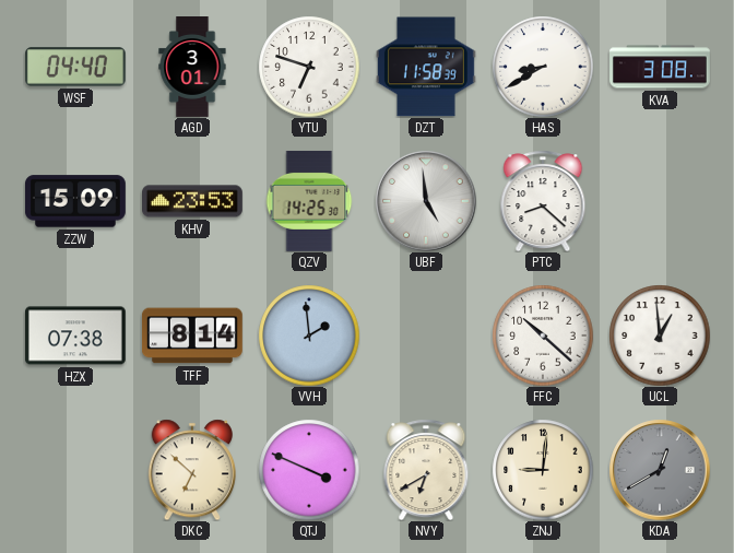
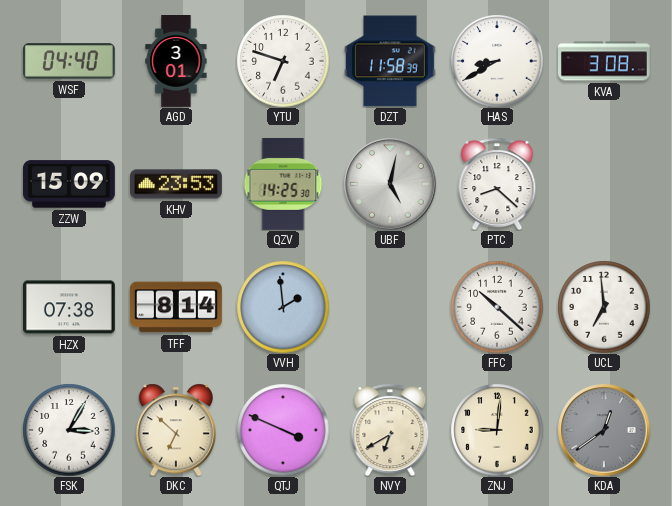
UBF: 4:59 -> 5:02 (390, 184)
UCL: 12:59 -> 6:59 (604, 307)
FSK: none -> 3:05 (69, 430)
KDA: 12:40 -> 12:39 (604, 430)
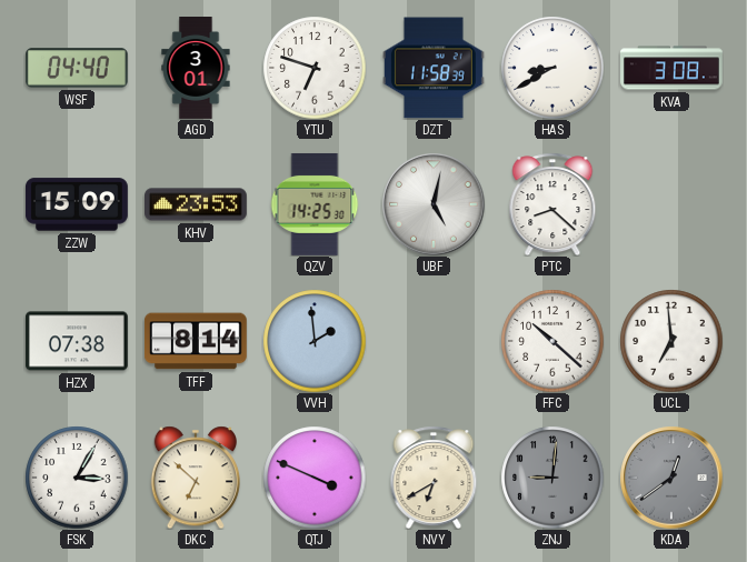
ZNJ dial: cream -> grey (552, 478)
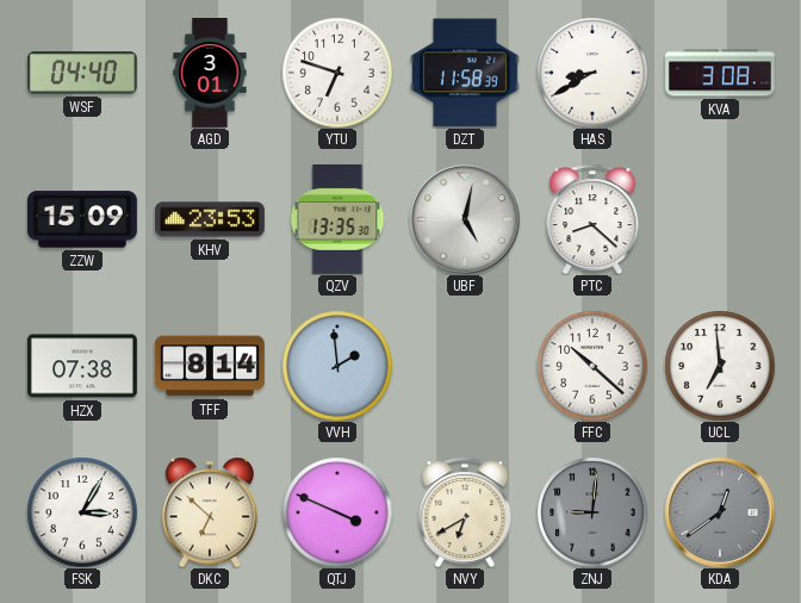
QZV: 14:25 -> 13:35 (337, 219)
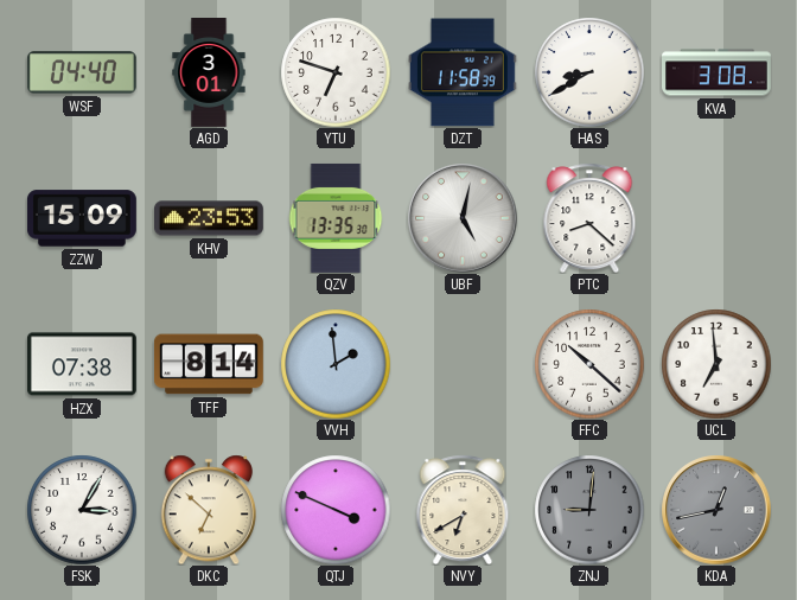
KDA: 12:39 -> 12:43 (716, 510)
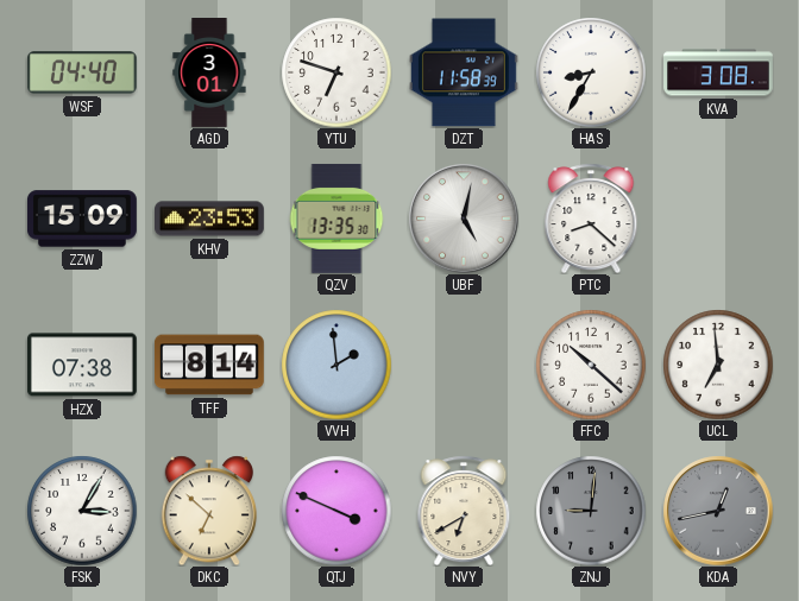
HAS: 8:40 -> 8:35 (591, 72)
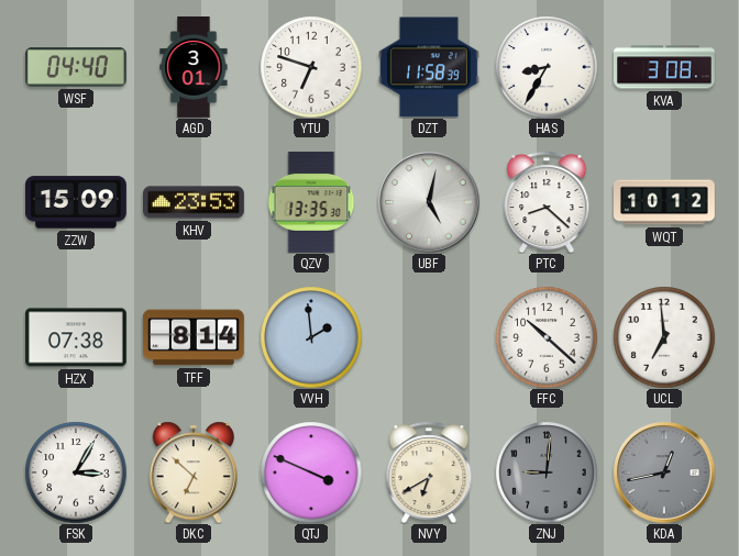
WQT: none -> 10:12 (665, 202)
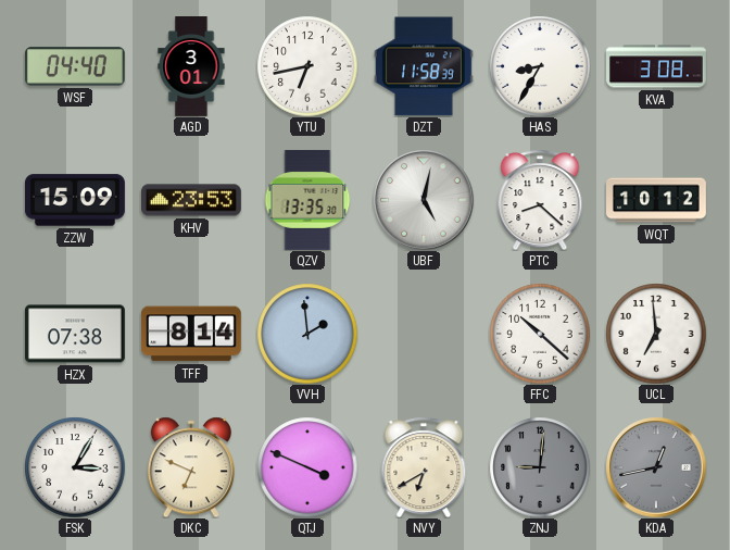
YTU: 6:48 -> 6:43 (307, 66)
DKC: 6:52 -> 6:49 (191, 467)
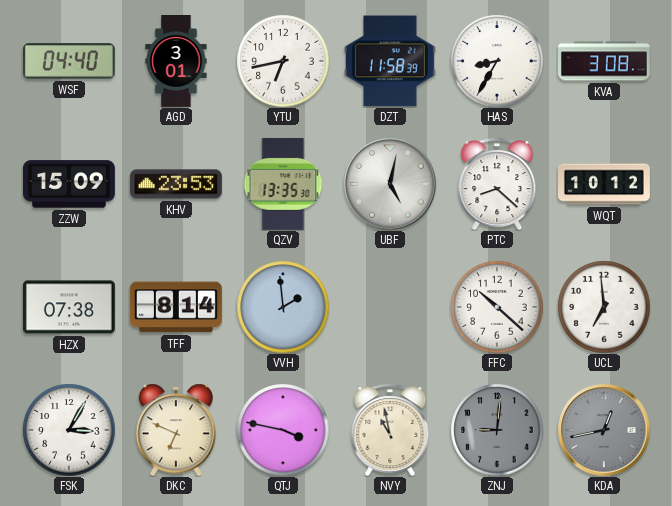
QTJ: 3:49 -> 3:47 (283, 430)
NVY: 6:40 -> 10:58 (390, 430)
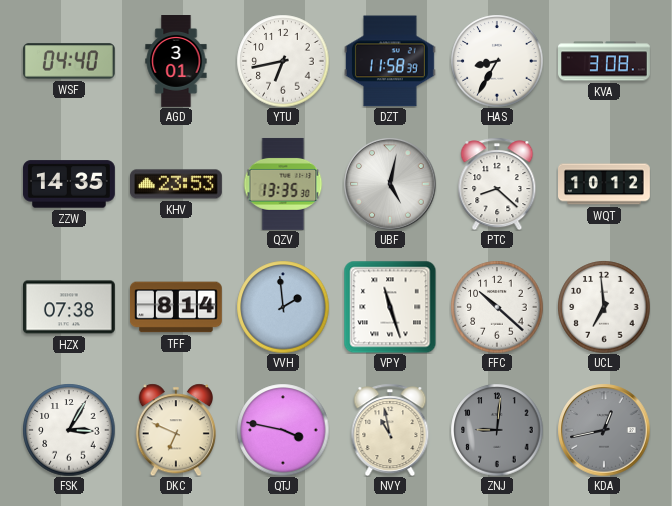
ZZW: 15:09 -> 14:35 (69, 184)
VPY: none -> 11:27 (390, 307)
